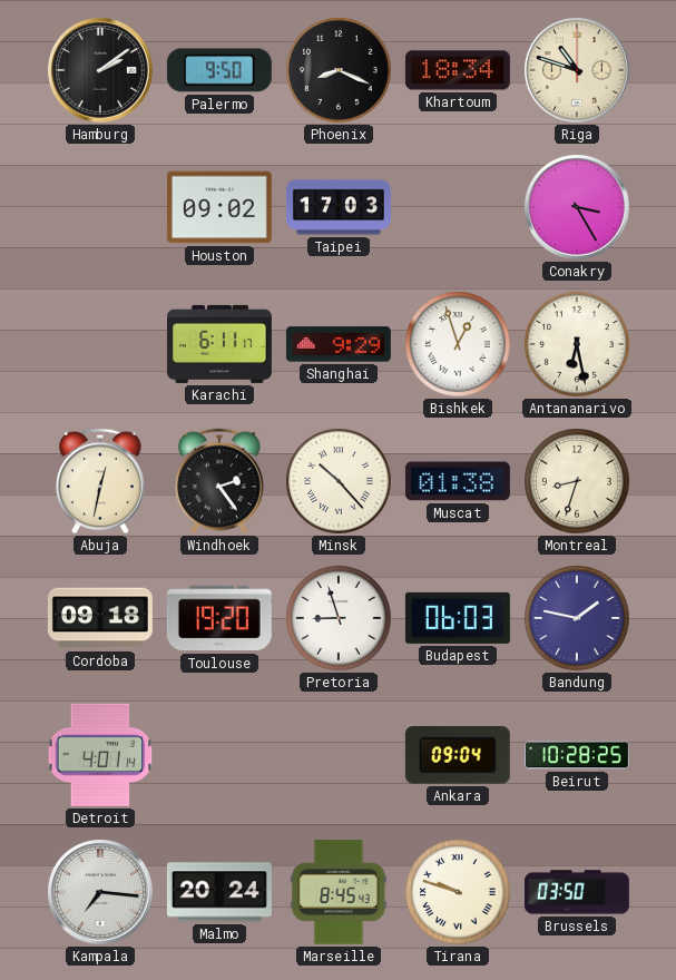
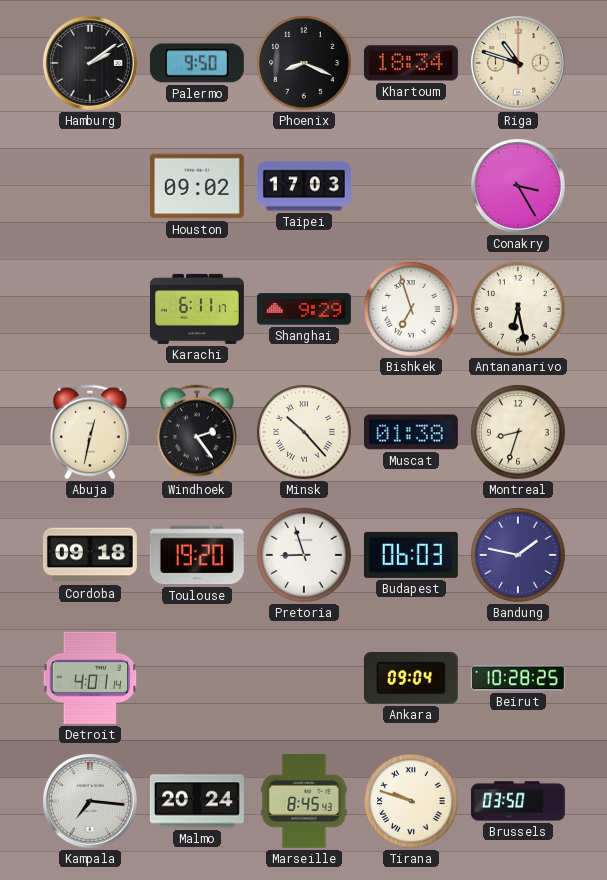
Bishkek: 12:57 -> 6:57 (411, 309)
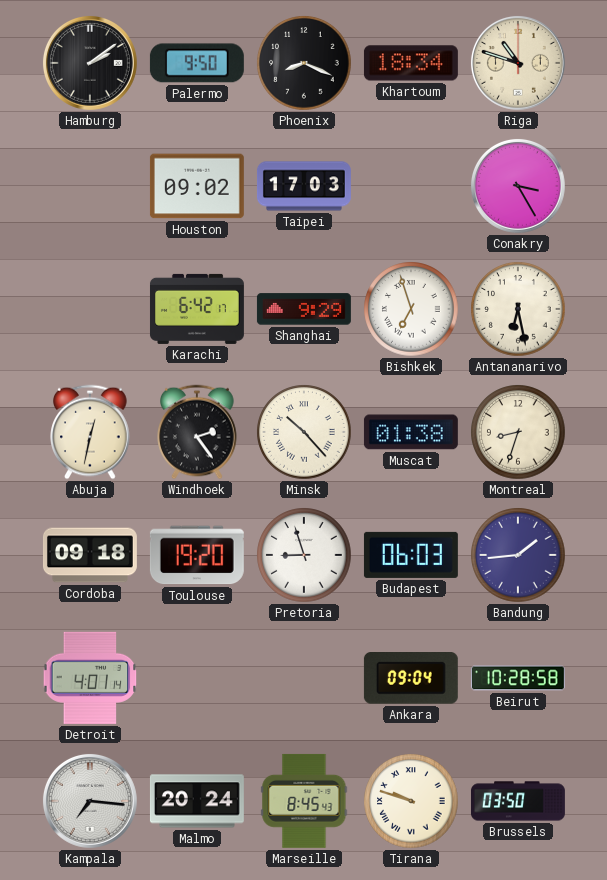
Karachi: 6:11 -> 6:42 (197, 309)
Bandung: 1:47 -> 1:44 (518, 555)
Beirut: 10:28:25 -> 10:28:58 (518, 678)
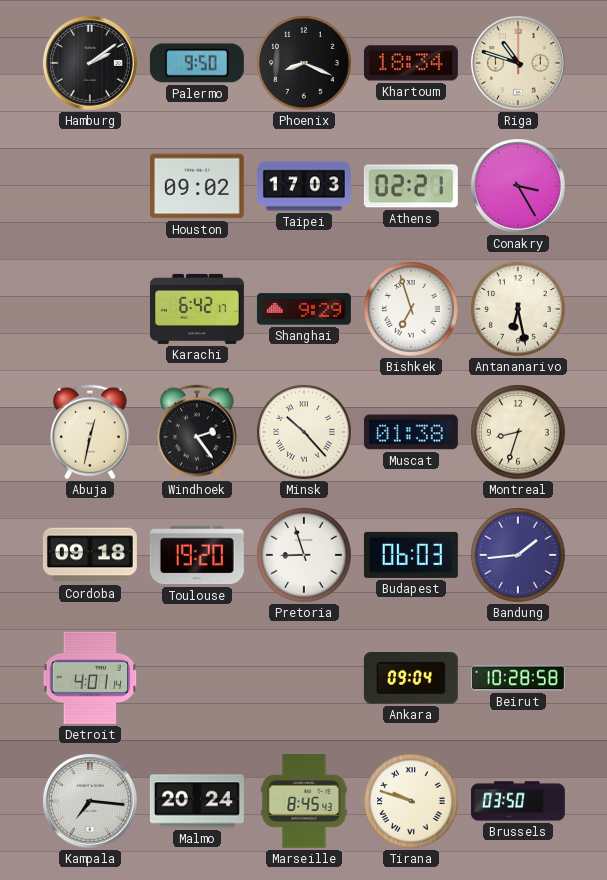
Athens: none -> 02:21 (411, 186)
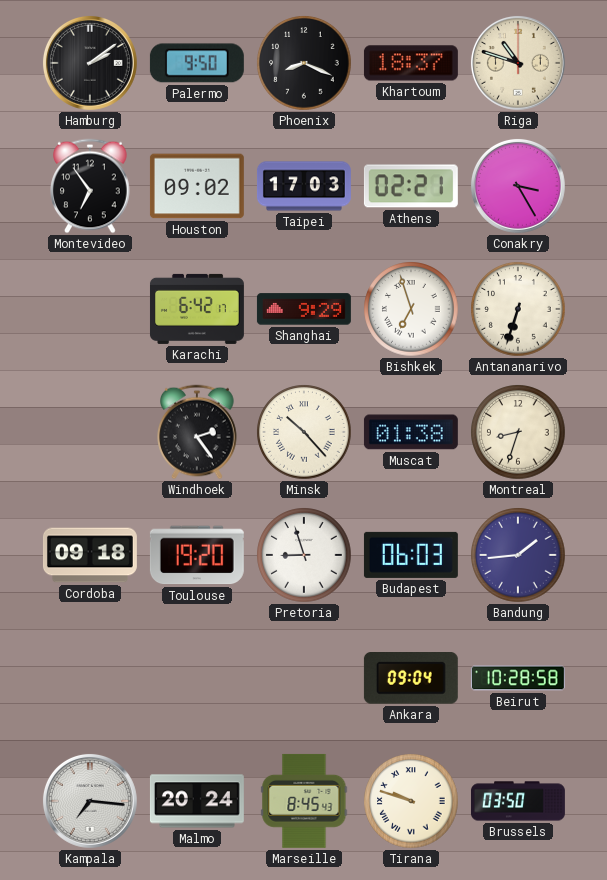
Khartoum: 18:34 -> 18:37 (411, 63)
Montevideo: none -> 6:54 (90, 186)
Antananarivo: 6:28 -> 6:33 (518, 309)
Abuja: 12:32 -> none (90, 432)
Detroit: 4:01 -> none (90, 678)
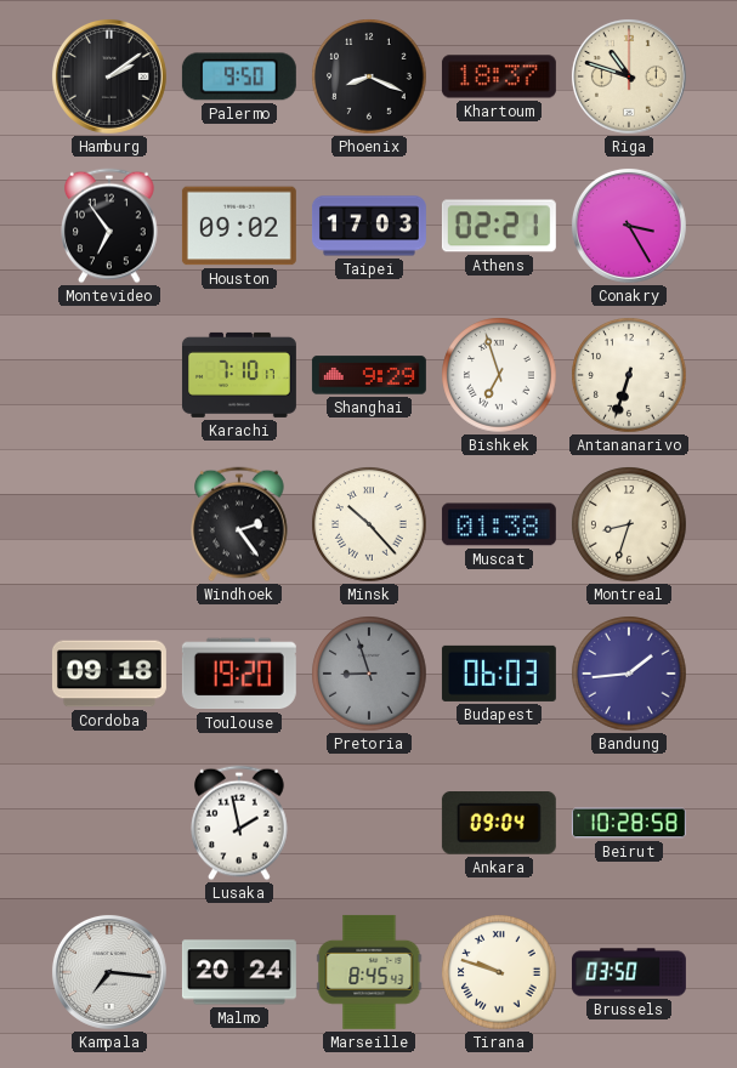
Karachi: 6:42 -> 7:10 (239, 375)
Pretoria dial: white -> grey (369, 674)
Lusaka: none -> 1:58 (239, 823)
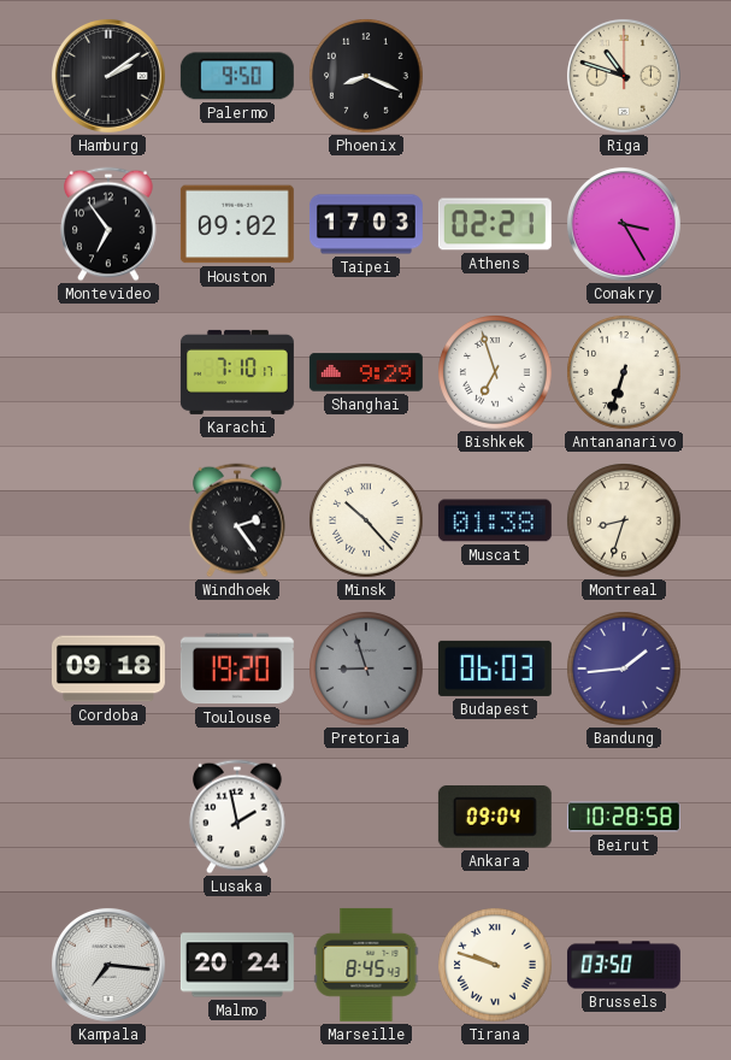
Khartoum: 18:37 -> none (499, 76)
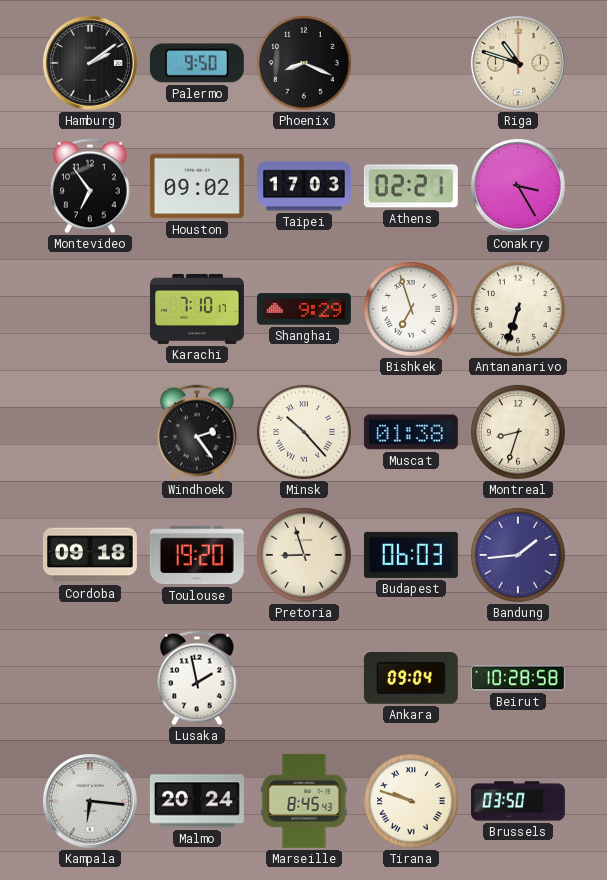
Pretoria dial: grey -> cream (304, 555)
Kampala: 7:16 -> 6:16 (90, 801)
